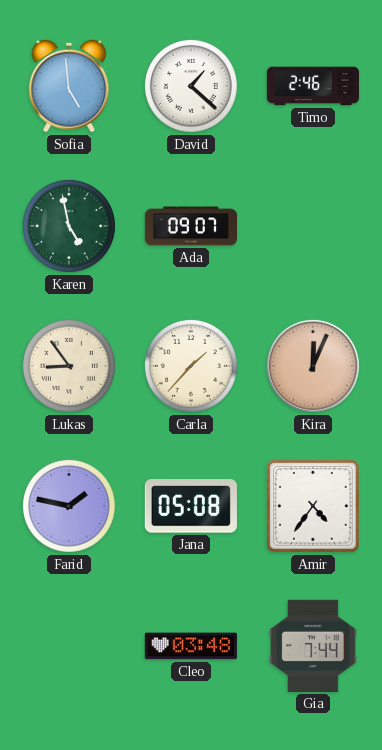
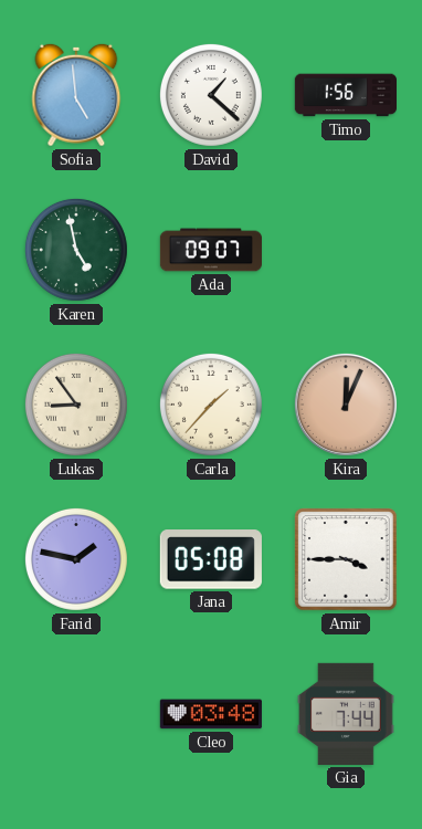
Timo: 2:46 -> 1:56 (345, 95)
Amir: 4:36 -> 3:45 (346, 559)
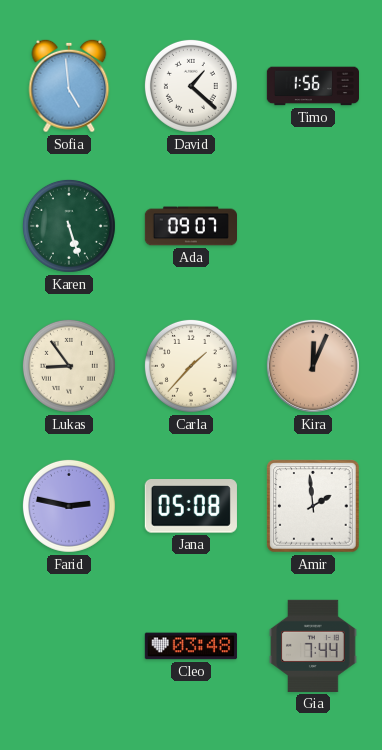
Karen: 4:58 -> 5:27 (69, 226)
Farid: 1:47 -> 2:47 (69, 506)
Amir: 3:45 -> 1:59 (313, 506)
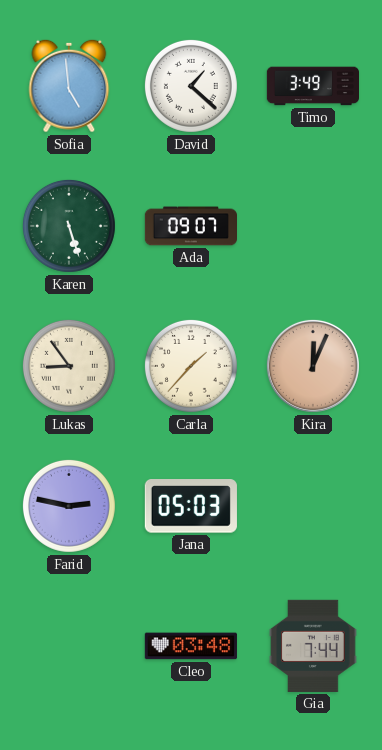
Timo: 1:56 -> 3:49 (312, 86)
Jana: 05:08 -> 05:03 (191, 506)
Amir: 1:59 -> none (313, 506)
